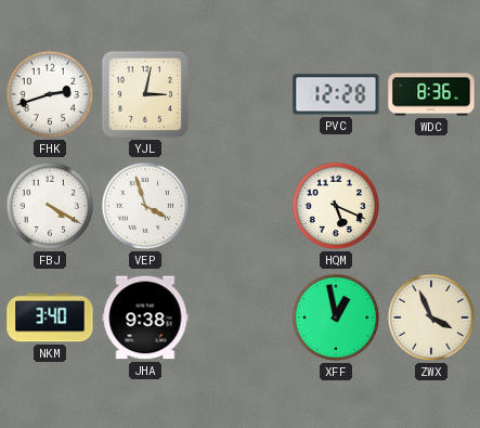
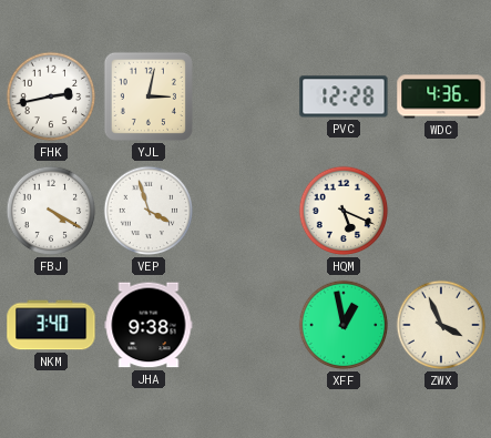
FHK: 2:42 -> 2:43 (51, 96)
WDC: 8:36 -> 4:36 (441, 96)
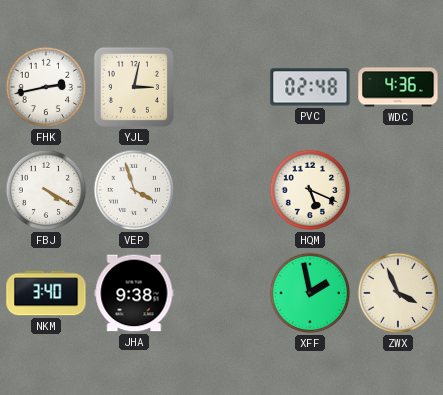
PVC: 12:28 -> 02:48 (310, 87)
XFF: 12:58 -> 1:58 (310, 293)
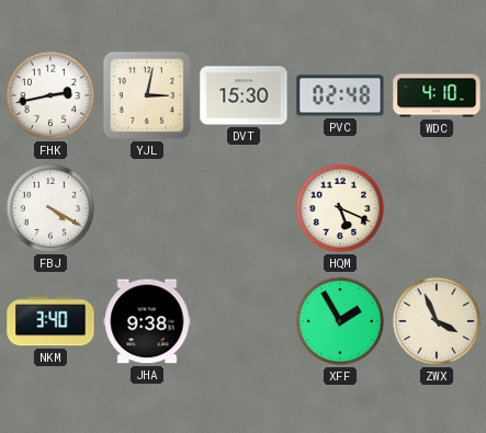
DVT: none -> 15:30 (244, 95)
WDC: 4:36 -> 4:10 (437, 95)
VEP: 3:57 -> none (134, 190)
XFF: 1:58 -> 1:55 (340, 321)
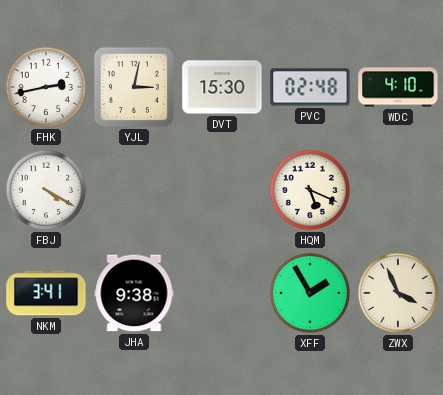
NKM: 3:40 -> 3:41 (46, 293)
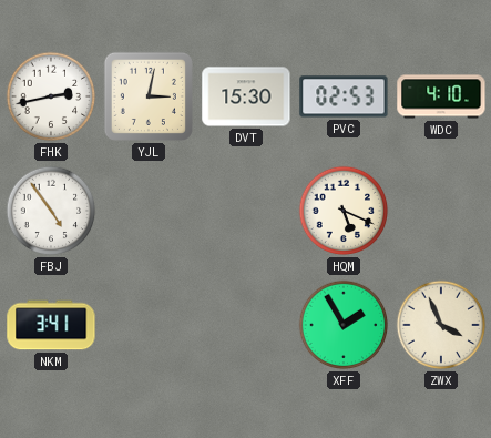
PVC: 02:48 -> 02:53 (344, 96)
FBJ: 4:20 -> 4:54 (51, 211)
JHA: 9:38 -> none (134, 293)
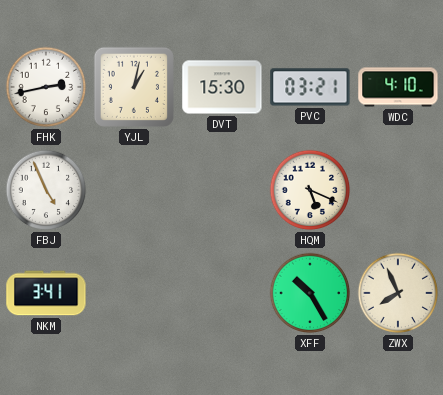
YJL: 3:02 -> 1:02 (134, 87)
PVC: 02:53 -> 03:21 (310, 87)
FBJ: 4:54 -> 4:56 (46, 190)
XFF: 1:55 -> 10:25 (310, 293)
ZWX: 3:56 -> 7:56 (398, 293)
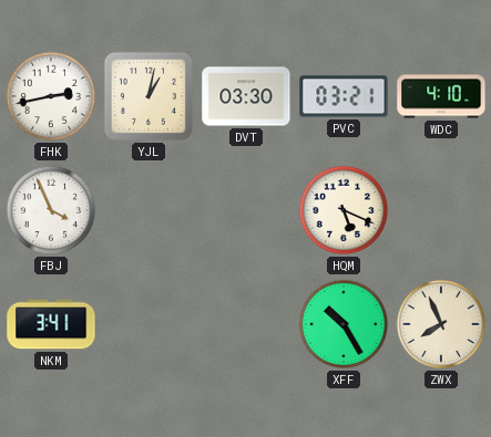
DVT: 15:30 -> 03:30 (246, 96)
FBJ: 4:56 -> 3:56 (51, 210)
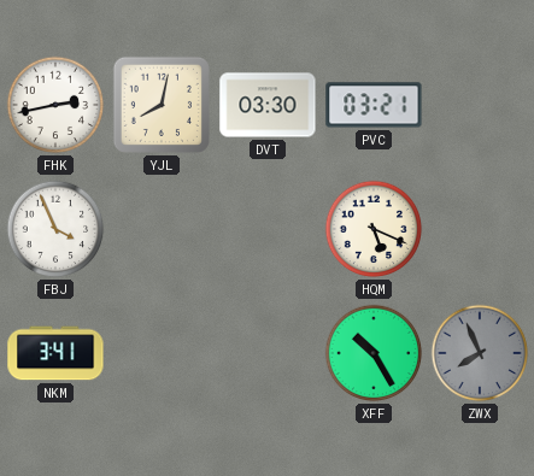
YJL: 1:02 -> 8:02 (162, 105)
WDC: 4:10 -> none (441, 96)
ZWX dial: cream -> grey (480, 353)
